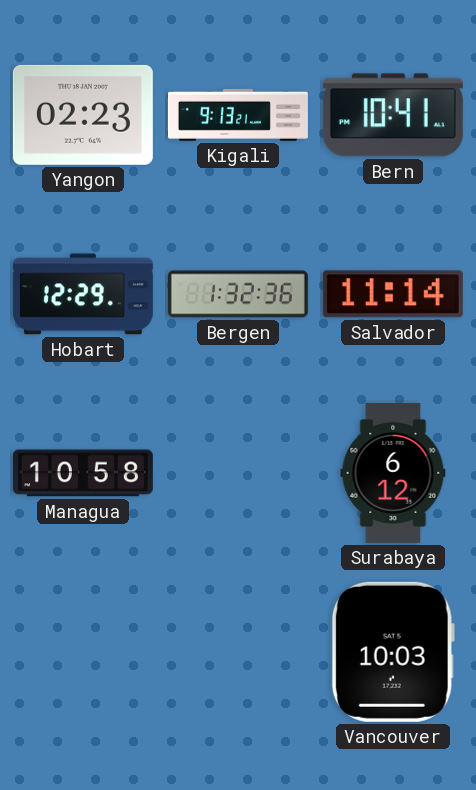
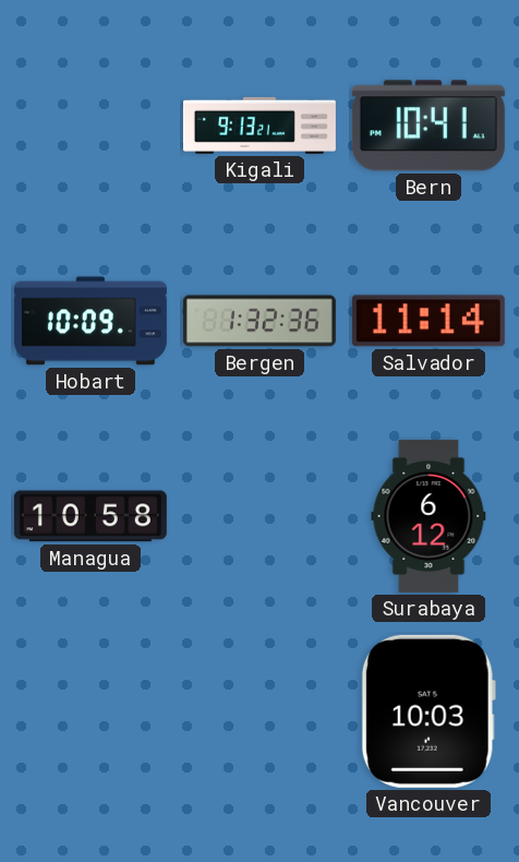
Yangon: 02:23 -> none (83, 115)
Hobart: 12:29 -> 10:09 (90, 321)
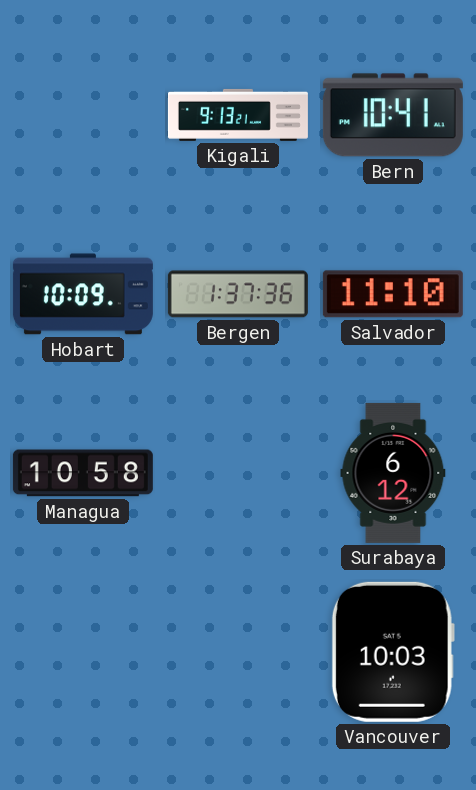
Bergen: 1:32 -> 1:37 (238, 294)
Salvador: 11:14 -> 11:10 (393, 294)
